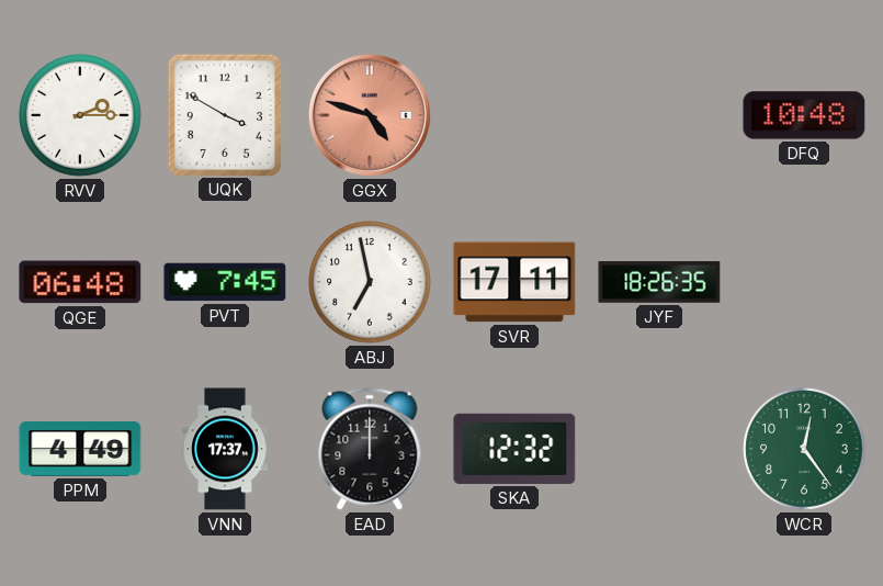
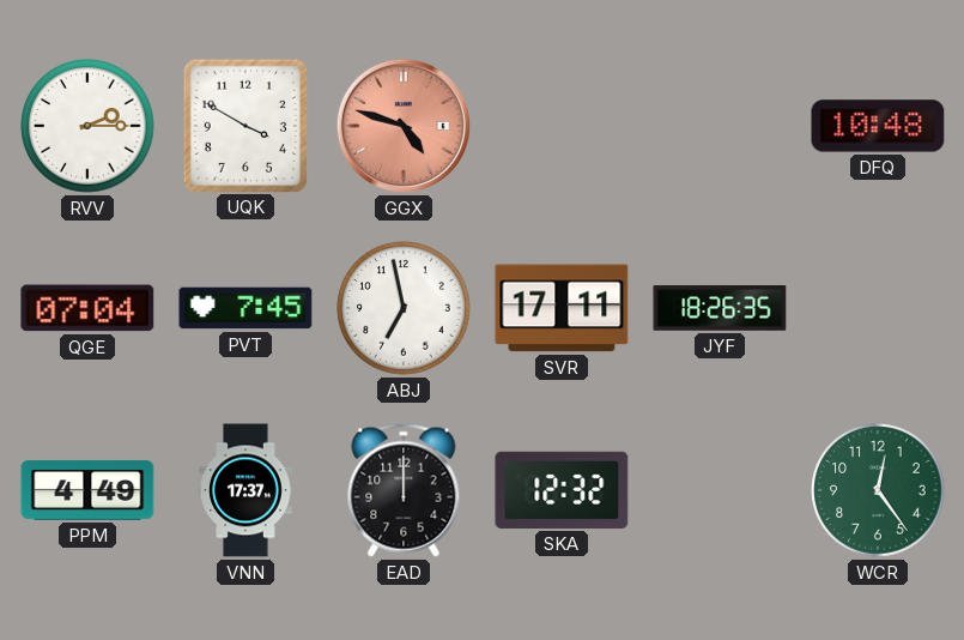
QGE: 06:48 -> 07:04 (87, 308)
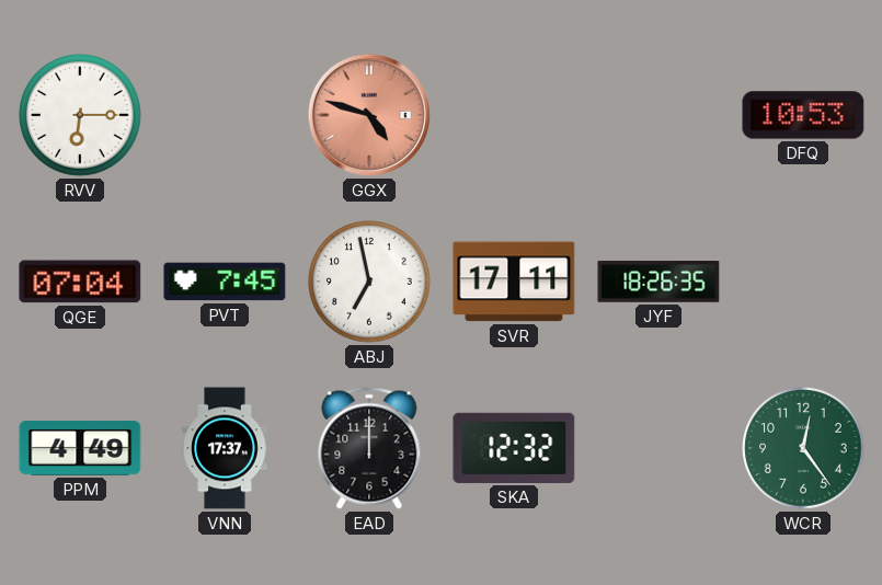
RVV: 2:15 -> 6:15 (80, 115)
UQK: 3:50 -> none (244, 125)
DFQ: 10:48 -> 10:53 (803, 115)
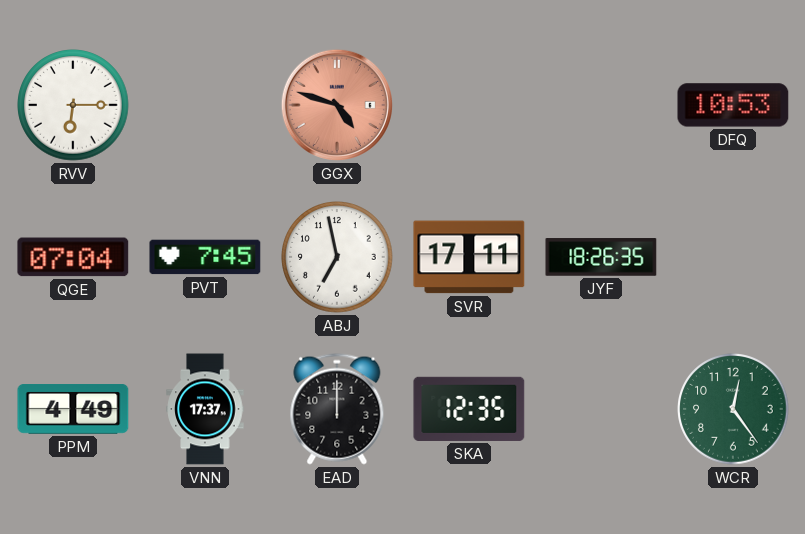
SKA: 12:32 -> 12:35 (469, 409)
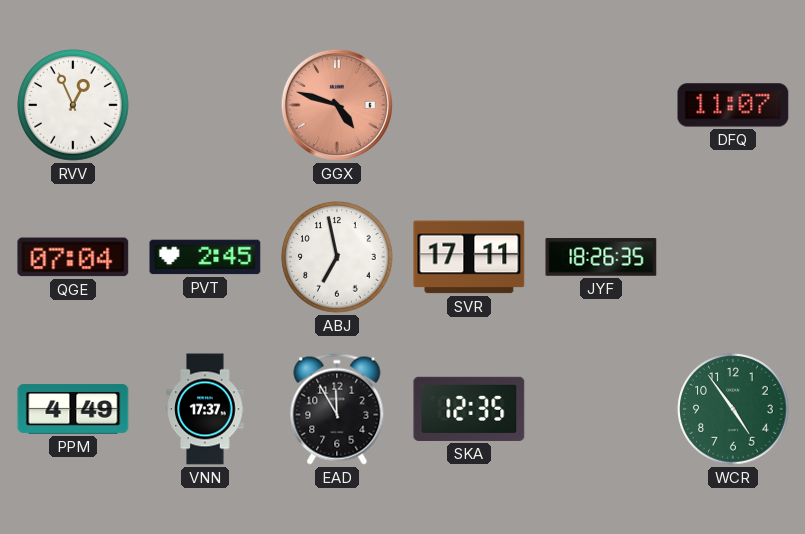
RVV: 6:15 -> 12:56 (73, 105)
DFQ: 10:53 -> 11:07 (733, 105)
PVT: 7:45 -> 2:45 (205, 257)
EAD: 12:00 -> 11:55 (337, 409)
WCR: 12:24 -> 4:54 (733, 409)
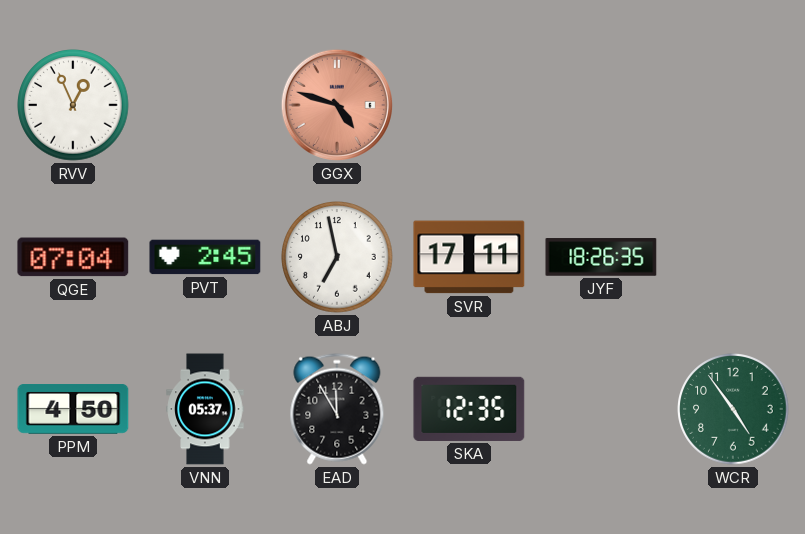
DFQ: 11:07 -> none (733, 105)
PPM: 4:49 -> 4:50 (73, 410)
VNN: 17:37 -> 05:37 (205, 409)
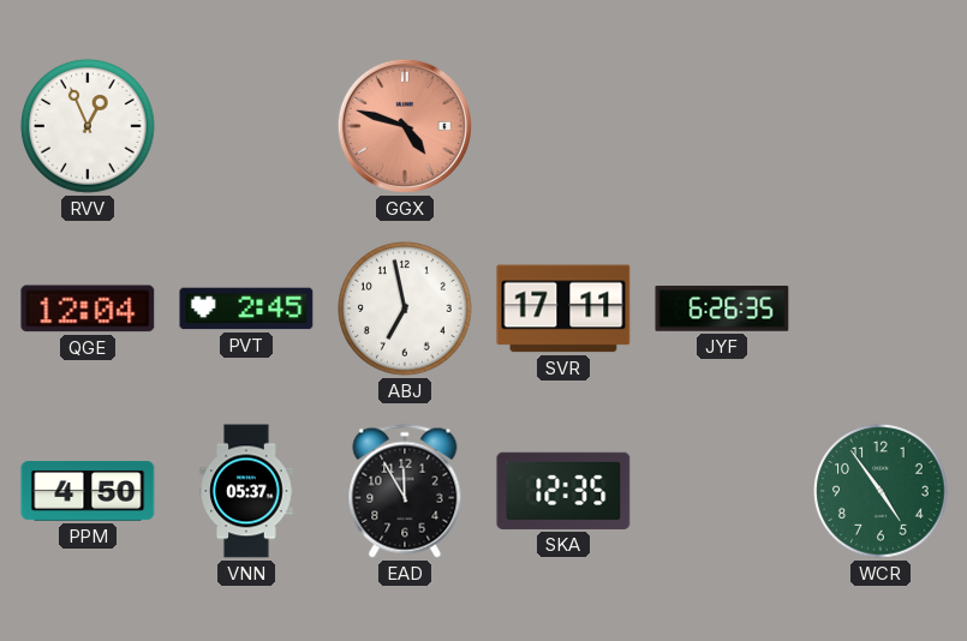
QGE: 07:04 -> 12:04 (88, 308)
JYF: 18:26 -> 6:26 (722, 308)
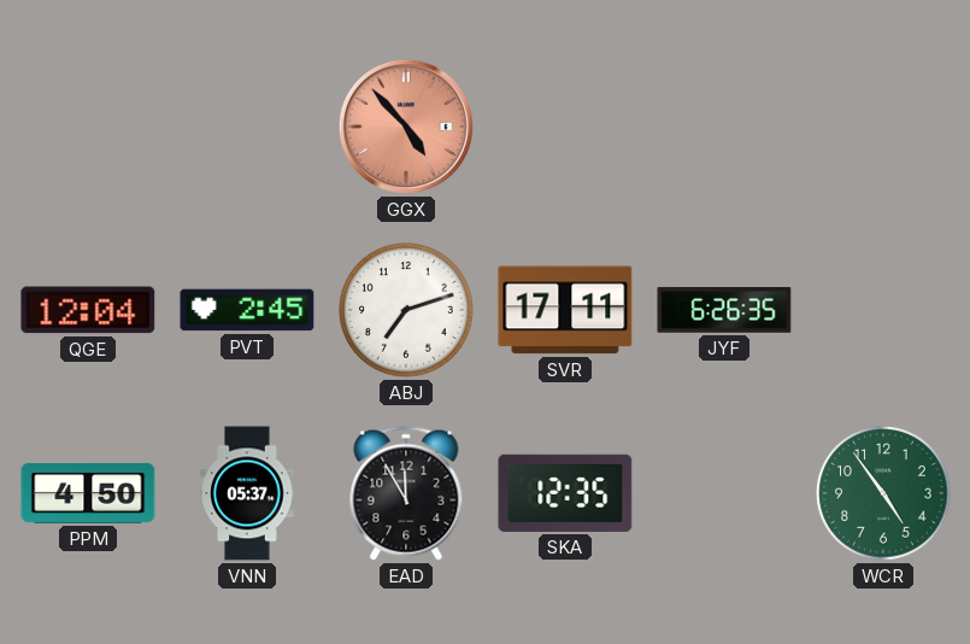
RVV: 12:56 -> none (88, 126)
GGX: 4:48 -> 4:53 (406, 127)
ABJ: 6:58 -> 7:12 (406, 310)
